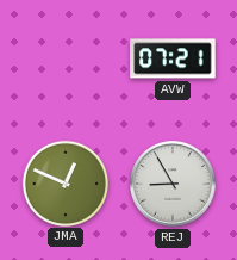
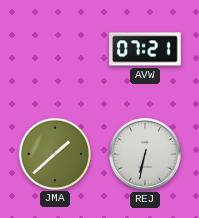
JMA: 12:49 -> 1:38 (54, 153)
REJ: 8:55 -> 6:32 (145, 154)
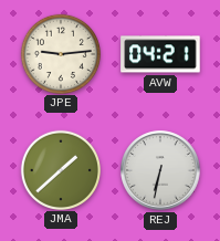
JPE: none -> 9:14 (60, 53)
AVW: 07:21 -> 04:21 (160, 54)
